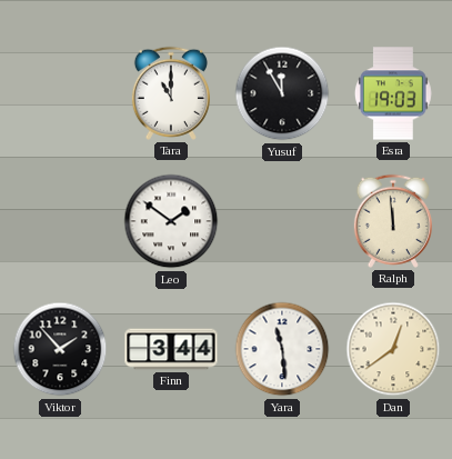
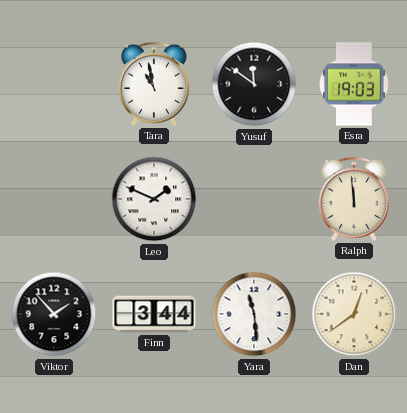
Tara: 11:00 -> 10:58 (154, 84)
Yusuf: 11:55 -> 11:51 (254, 84)
Leo: 1:51 -> 1:49 (154, 199)
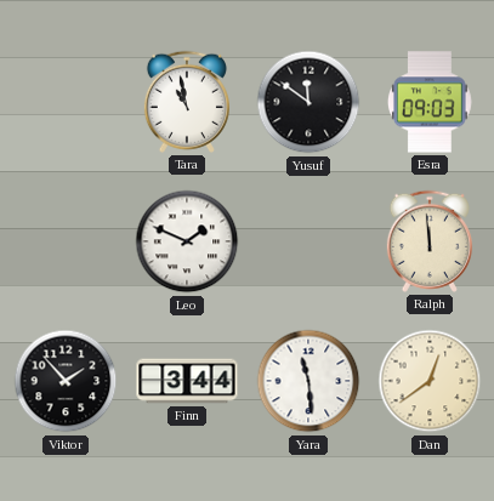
Esra: 19:03 -> 09:03 (430, 102)
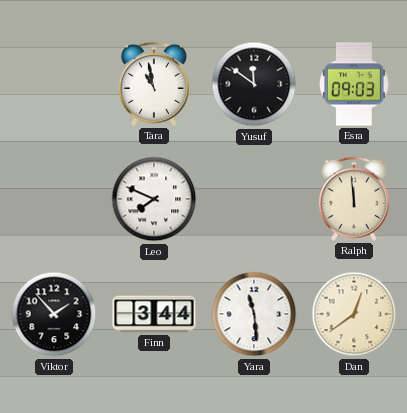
Leo: 1:49 -> 7:49 (154, 199)
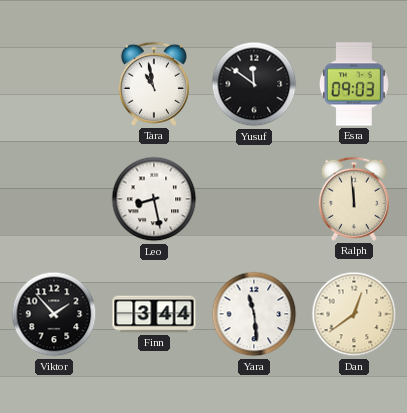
Leo: 7:49 -> 8:28 (154, 199)
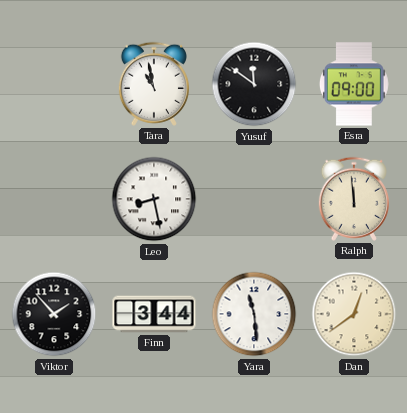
Esra: 09:03 -> 09:00 (354, 84)
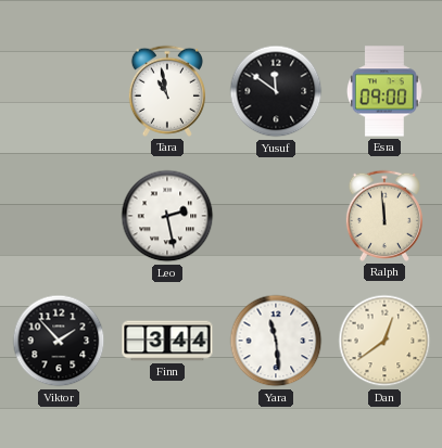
Leo: 8:28 -> 2:28 (167, 216)
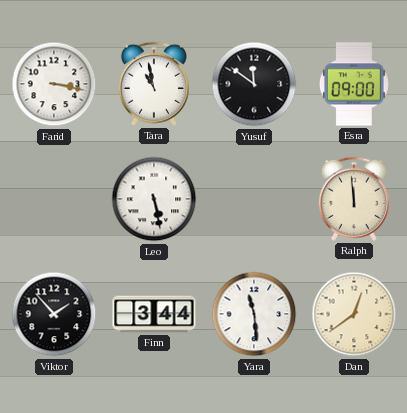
Farid: none -> 3:17 (54, 84)
Leo: 2:28 -> 5:28 (154, 199)
